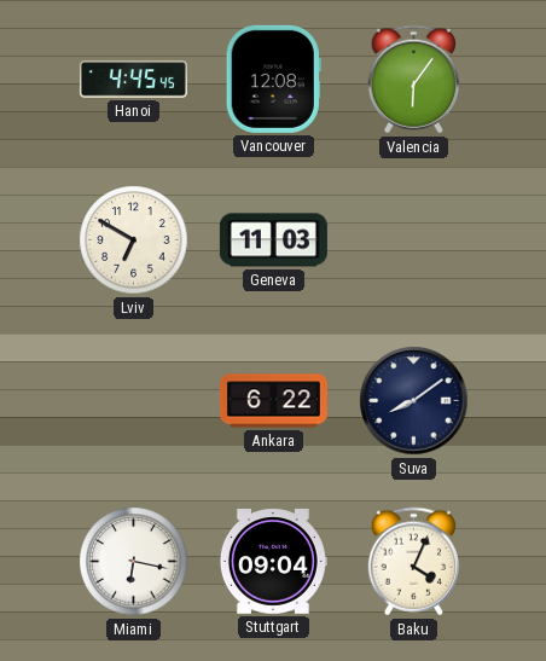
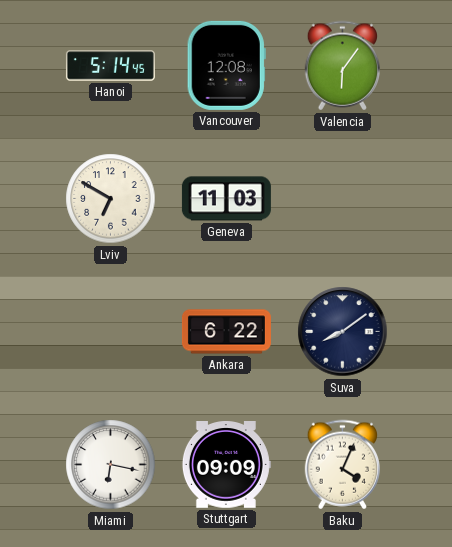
Hanoi: 4:45 -> 5:14 (110, 66)
Stuttgart: 09:04 -> 09:09 (226, 465)
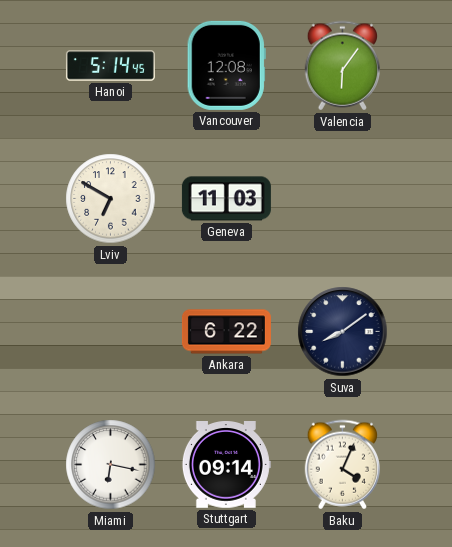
Stuttgart: 09:09 -> 09:14 (226, 465)
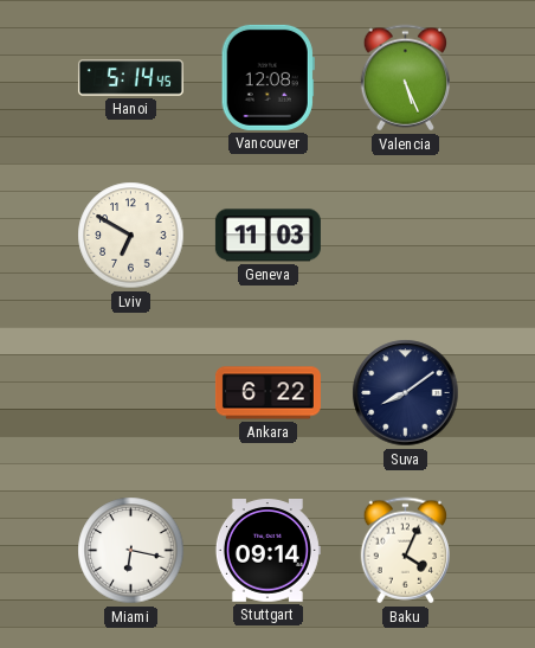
Valencia: 6:06 -> 5:26 (405, 78)
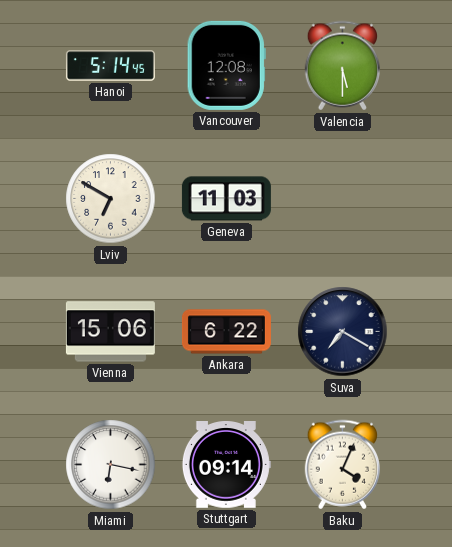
Valencia: 5:26 -> 5:30 (342, 66)
Vienna: none -> 15:06 (110, 332)
Suva: 8:09 -> 7:20 (343, 332)
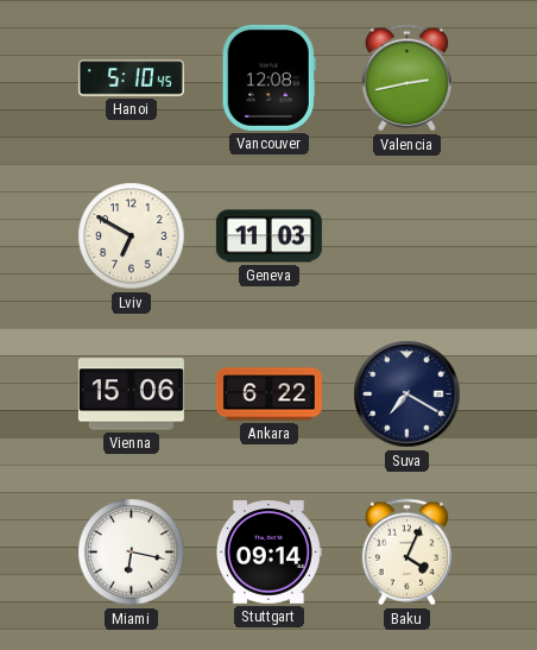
Hanoi: 5:14 -> 5:10 (131, 78)
Valencia: 5:30 -> 2:43 (406, 78)
